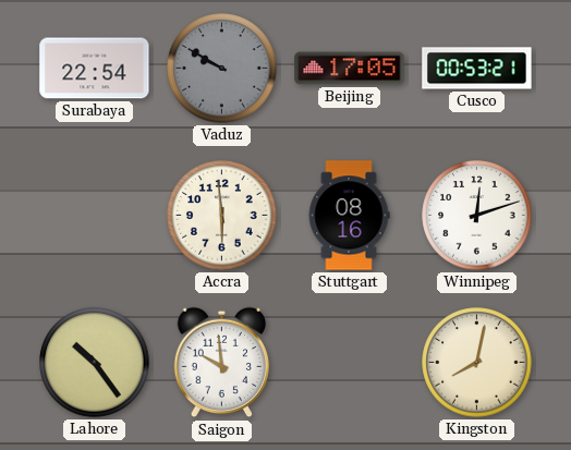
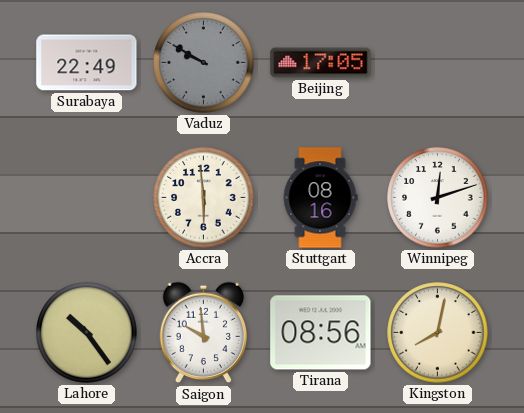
Surabaya: 22:54 -> 22:49 (87, 63)
Cusco: 00:53 -> none (477, 69)
Tirana: none -> 08:56 (321, 333)
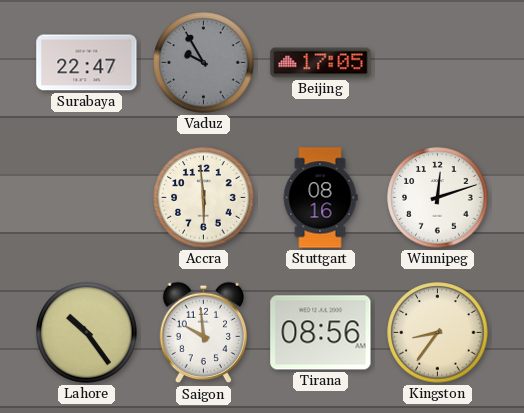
Surabaya: 22:49 -> 22:47 (87, 63)
Vaduz: 9:50 -> 9:55 (204, 63)
Kingston: 8:02 -> 8:36 (438, 333)
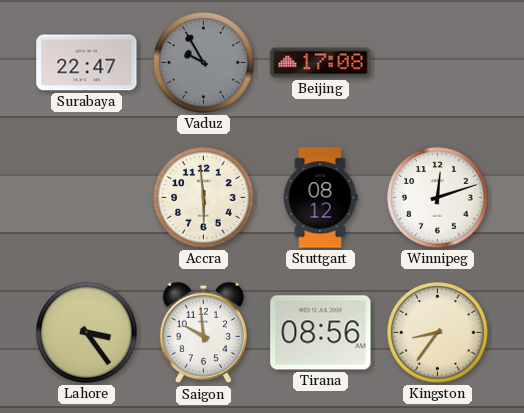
Beijing: 17:05 -> 17:08 (321, 63)
Stuttgart: 08:16 -> 08:12 (320, 198)
Lahore: 10:24 -> 3:24 (87, 333)
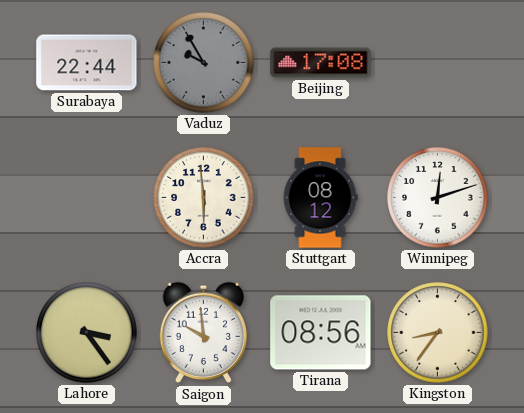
Surabaya: 22:47 -> 22:44 (87, 63)
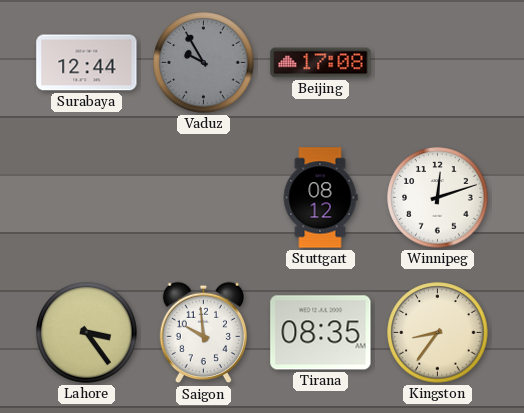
Surabaya: 22:44 -> 12:44 (87, 63)
Accra: 5:59 -> none (204, 198)
Tirana: 08:56 -> 08:35 (321, 333)
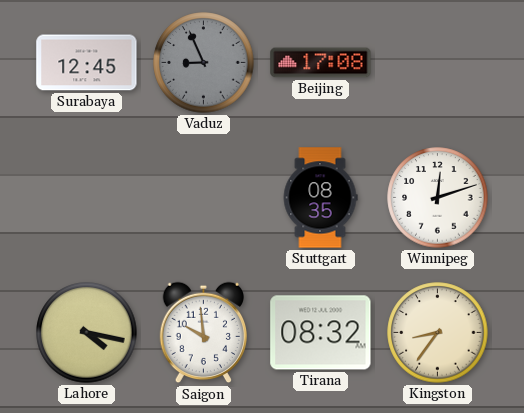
Surabaya: 12:44 -> 12:45 (87, 63)
Vaduz: 9:55 -> 8:56 (204, 63)
Stuttgart: 08:12 -> 08:35 (320, 198)
Lahore: 3:24 -> 4:17 (87, 333)
Tirana: 08:35 -> 08:32 (321, 333)
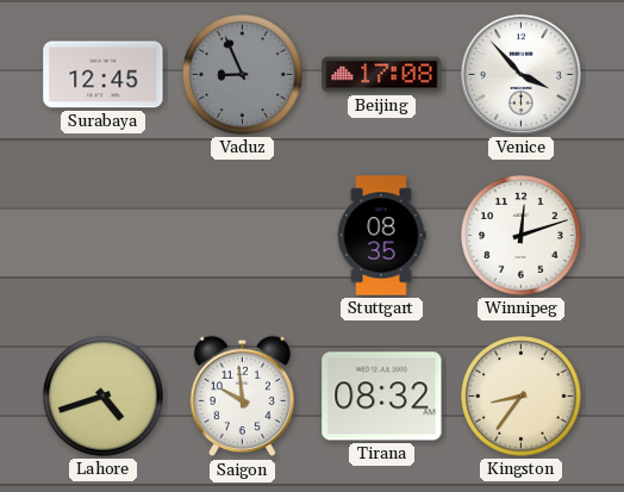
Venice: none -> 3:53 (520, 74)
Lahore: 4:17 -> 4:42 (104, 397)
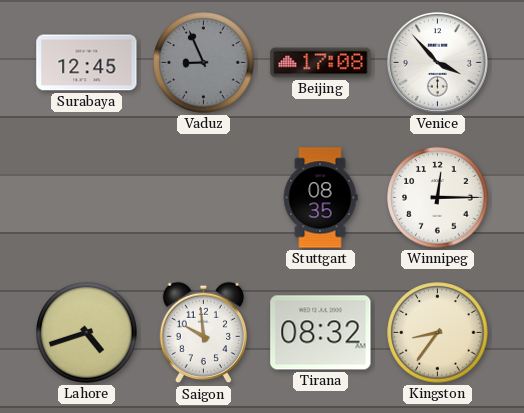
Winnipeg: 12:12 -> 12:15 (438, 198)
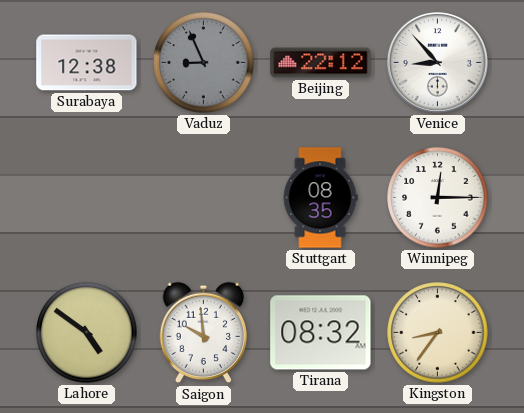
Surabaya: 12:45 -> 12:38 (87, 63)
Beijing: 17:08 -> 22:12 (321, 63)
Venice: 3:53 -> 8:53 (437, 62)
Lahore: 4:42 -> 4:51 (87, 333)
